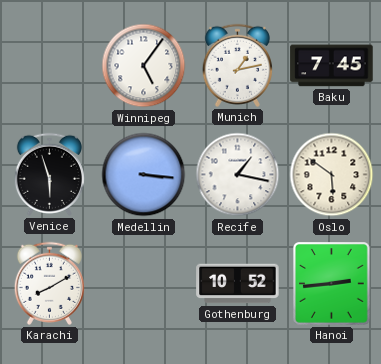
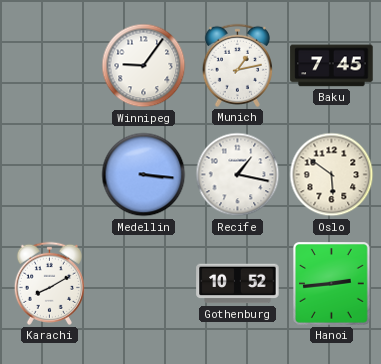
Winnipeg: 5:06 -> 9:06 (144, 66)
Venice: 5:57 -> none (49, 174)
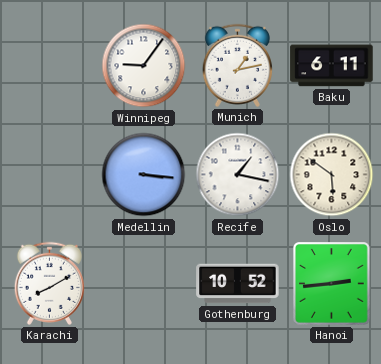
Baku: 7:45 -> 6:11 (332, 66)
